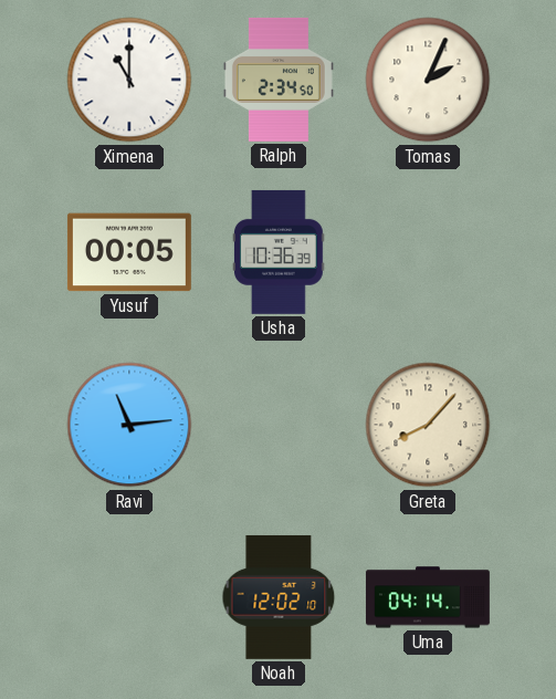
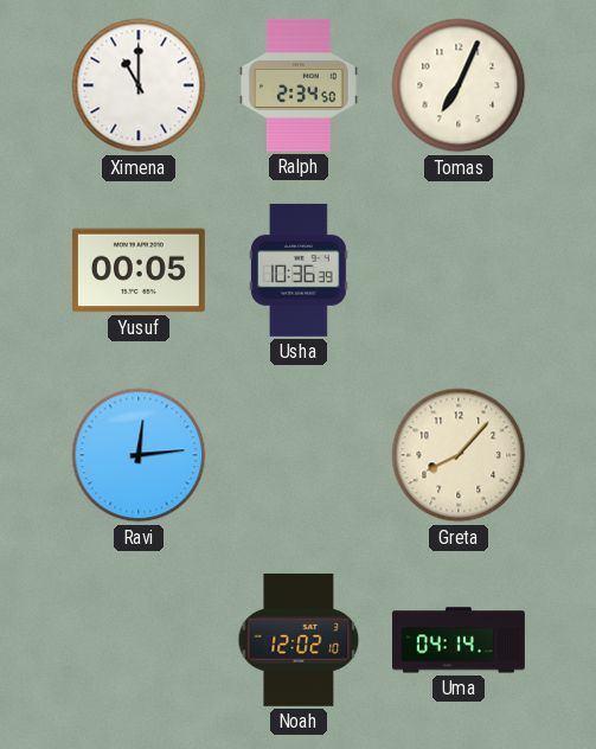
Tomas: 2:04 -> 7:04 (459, 85)
Ravi: 11:14 -> 12:14 (139, 455)
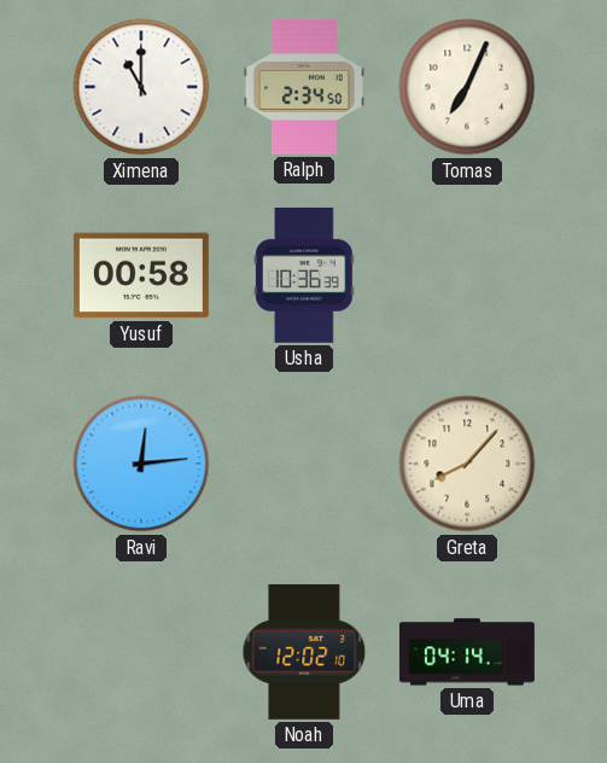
Yusuf: 00:05 -> 00:58 (141, 275)
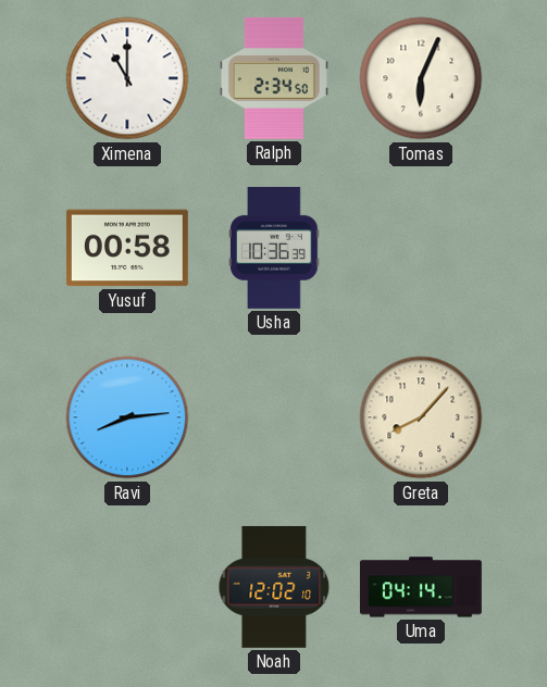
Tomas: 7:04 -> 6:04 (421, 78)
Ravi: 12:14 -> 8:14 (127, 417)
